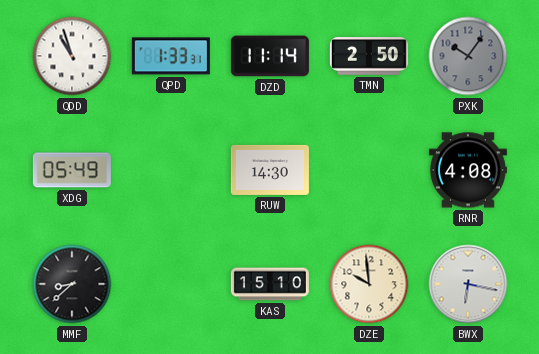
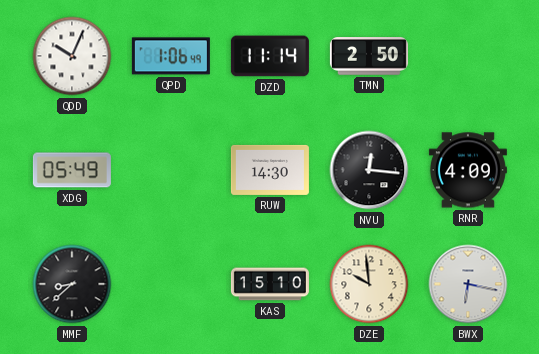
QDD: 10:57 -> 10:04 (72, 56)
QPD: 1:33 -> 1:06 (171, 56)
PXK: 10:06 -> none (468, 56)
NVU: none -> 12:16 (369, 170)
RNR: 4:08 -> 4:09 (468, 170)
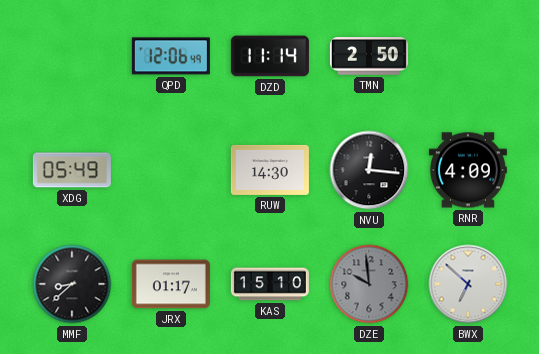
QDD: 10:04 -> none (72, 56)
QPD: 1:06 -> 12:06 (171, 56)
JRX: none -> 01:17 (171, 284)
DZE dial: cream -> grey (369, 284)
BWX: 6:17 -> 6:52 (468, 284)
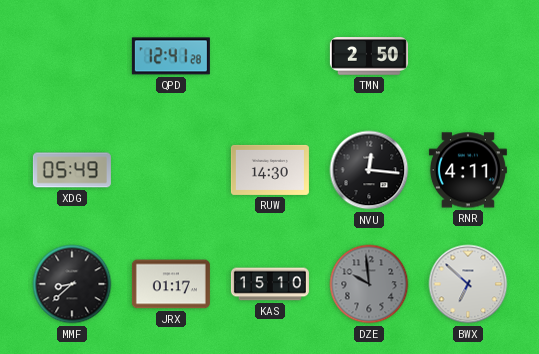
QPD: 12:06 -> 12:41 (171, 56)
DZD: 11:14 -> none (270, 56)
RNR: 4:09 -> 4:11 (468, 170)
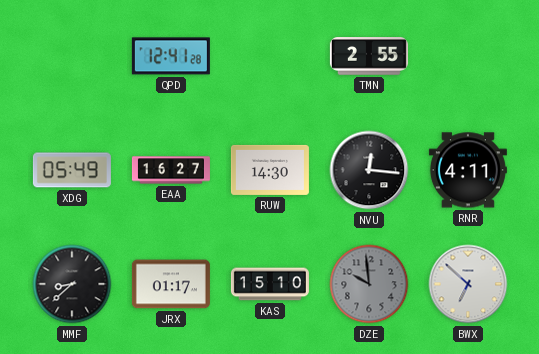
TMN: 2:50 -> 2:55 (369, 56)
EAA: none -> 16:27 (171, 170)
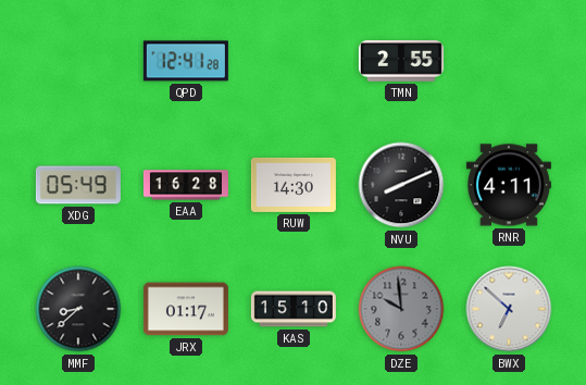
EAA: 16:27 -> 16:28 (186, 185)
NVU: 12:16 -> 8:11 (401, 185)
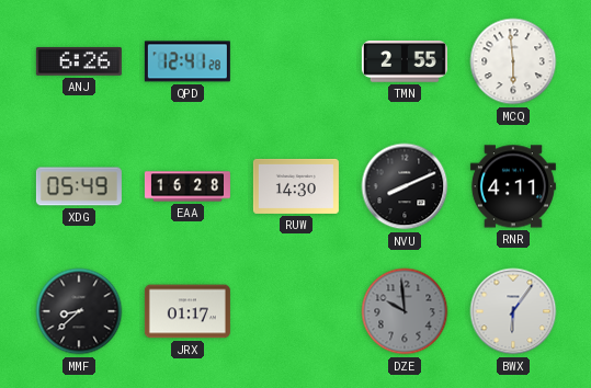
ANJ: none -> 6:26 (79, 61)
MCQ: none -> 5:59 (513, 61)
KAS: 15:10 -> none (294, 309)
BWX: 6:52 -> 6:06 (513, 311)
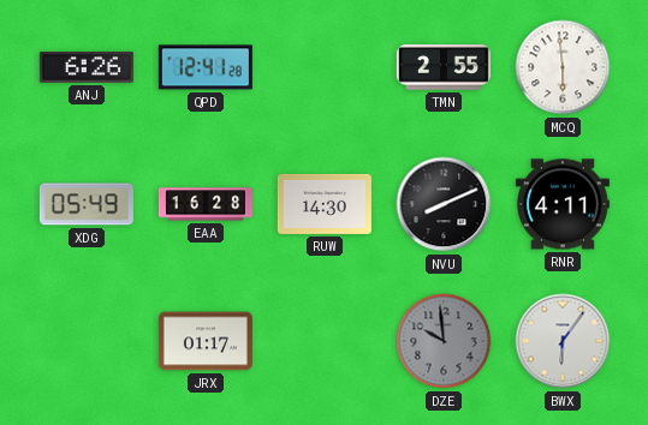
MMF: 8:38 -> none (79, 311)
